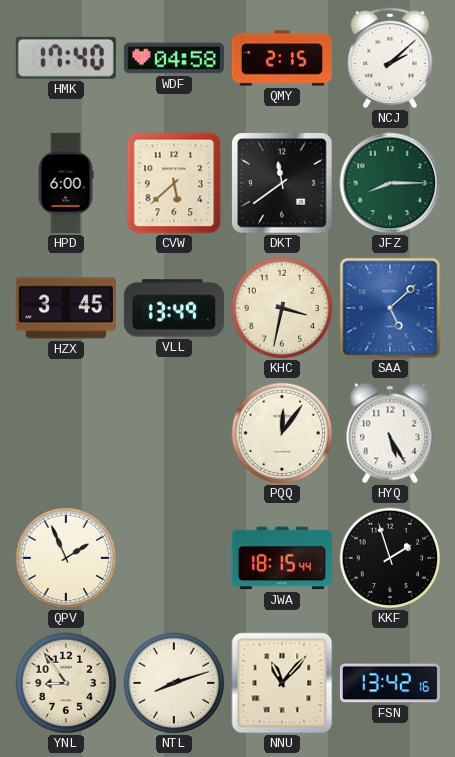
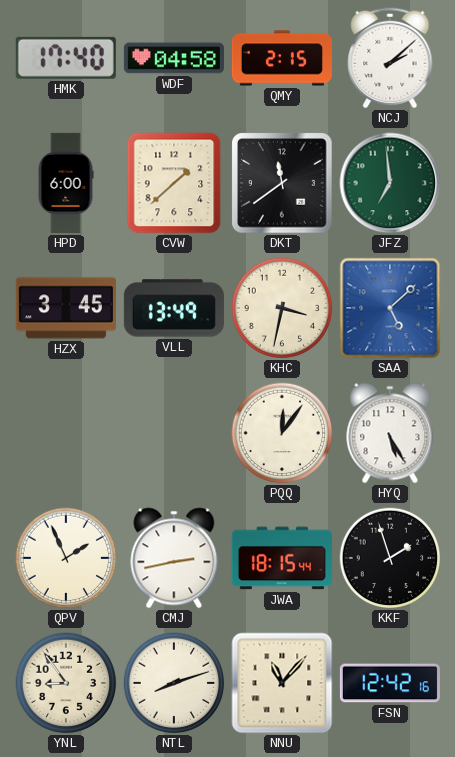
CVW: 5:38 -> 1:38 (174, 183)
JFZ: 8:15 -> 6:59 (390, 183)
CMJ: none -> 2:43 (174, 558)
FSN: 13:42 -> 12:42 (390, 683)
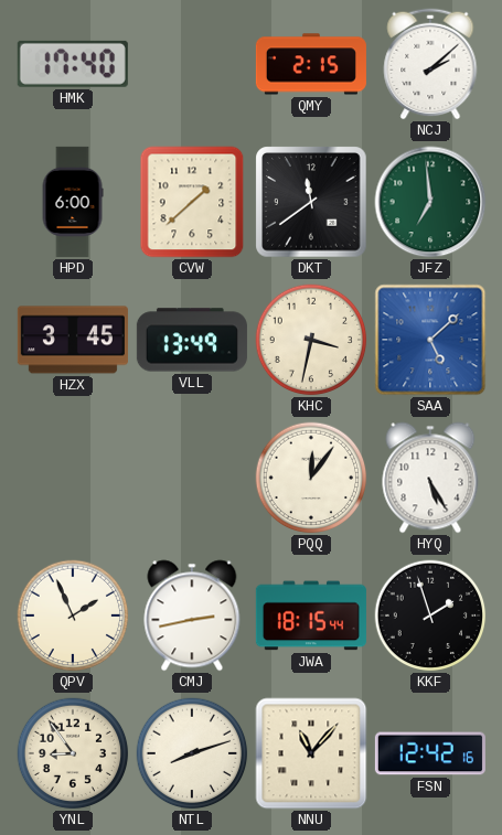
WDF: 04:58 -> none (174, 58)
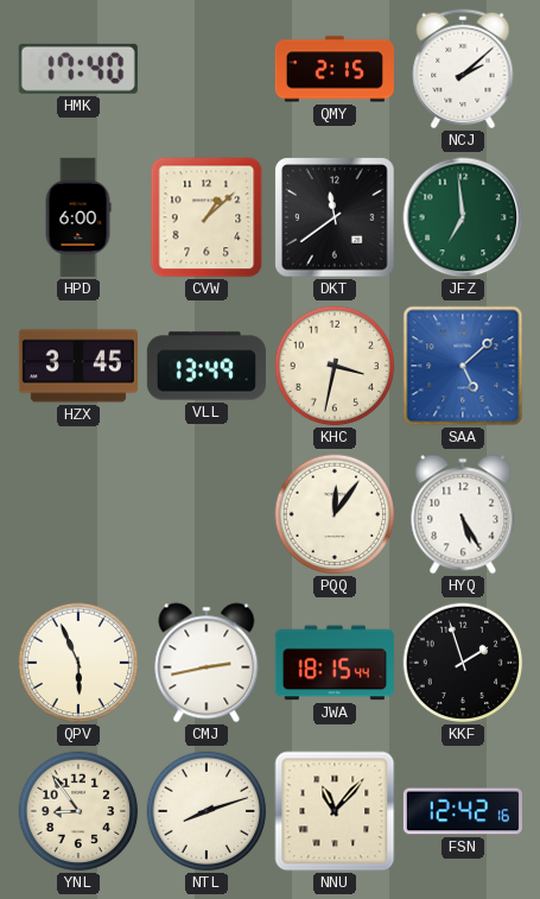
CVW: 1:38 -> 1:08 (207, 217)
QPV: 1:56 -> 5:56 (78, 663)
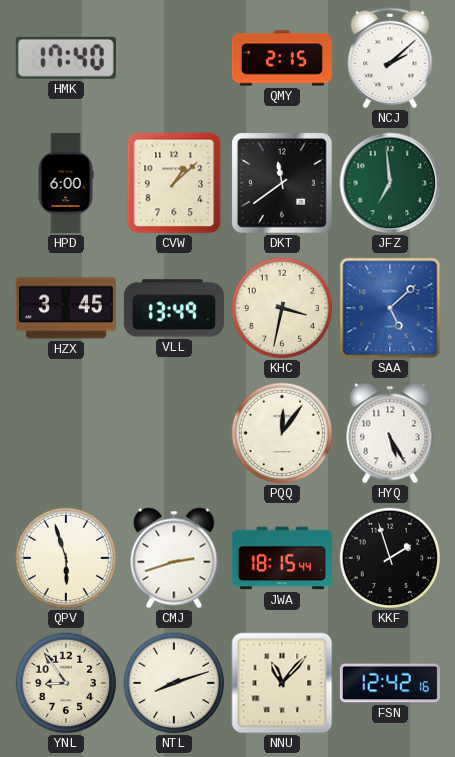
QPV: 5:56 -> 5:57 (66, 558)
CMJ: 2:43 -> 2:42 (174, 558)
